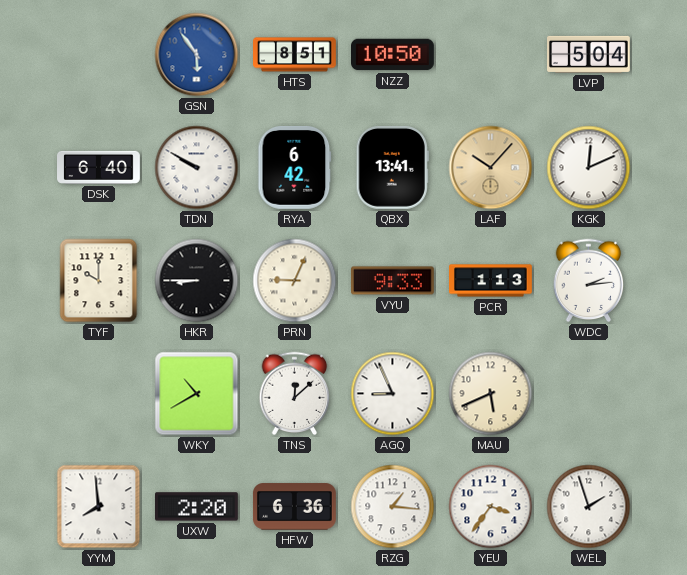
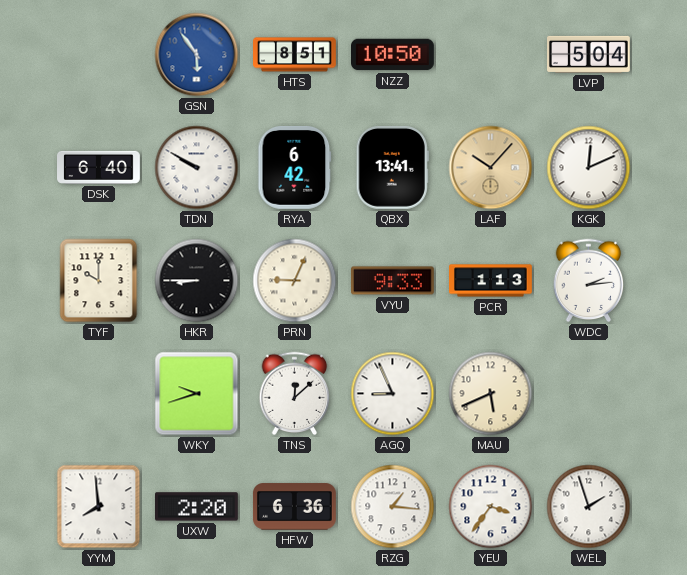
WKY: 10:40 -> 9:42 (197, 394)
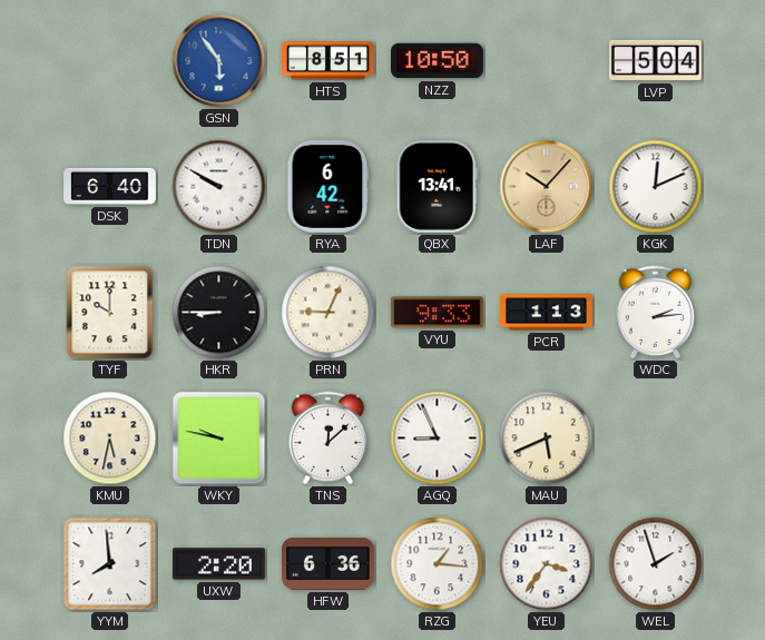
KMU: none -> 5:32 (110, 439)
WKY: 9:42 -> 9:47 (219, 439)
